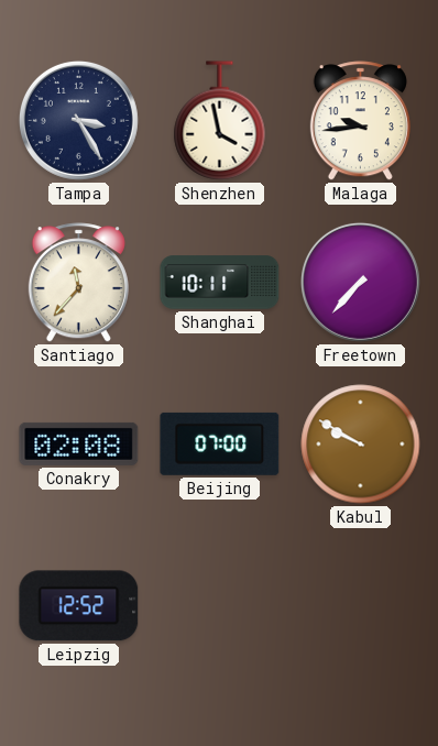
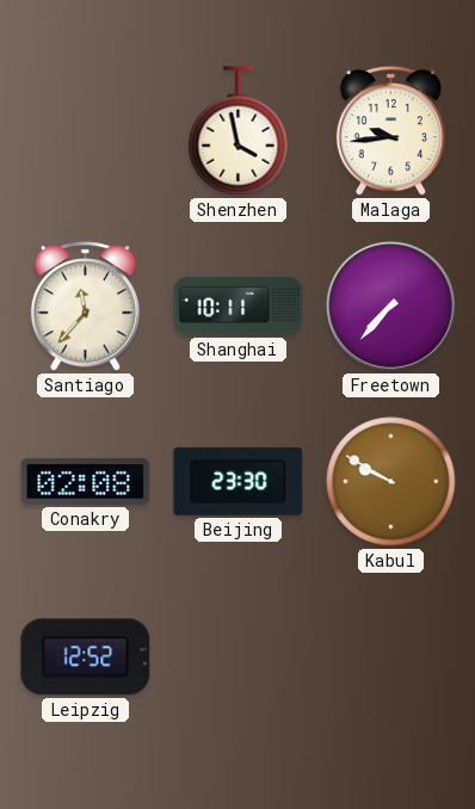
Tampa: 3:25 -> none (78, 120)
Beijing: 07:00 -> 23:30 (239, 481)
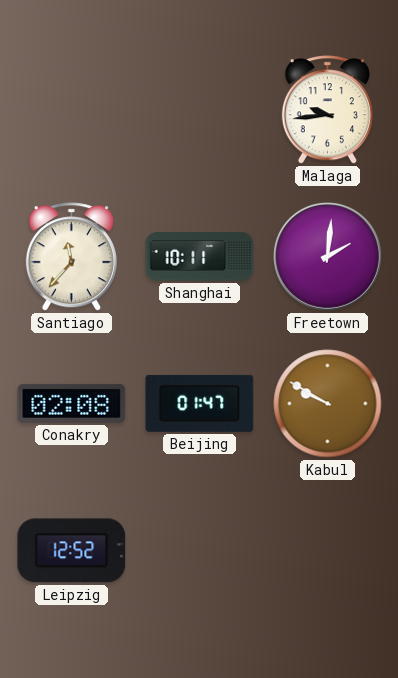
Shenzhen: 3:58 -> none (239, 131)
Freetown: 7:37 -> 2:01 (327, 256)
Beijing: 23:30 -> 01:47 (200, 403)
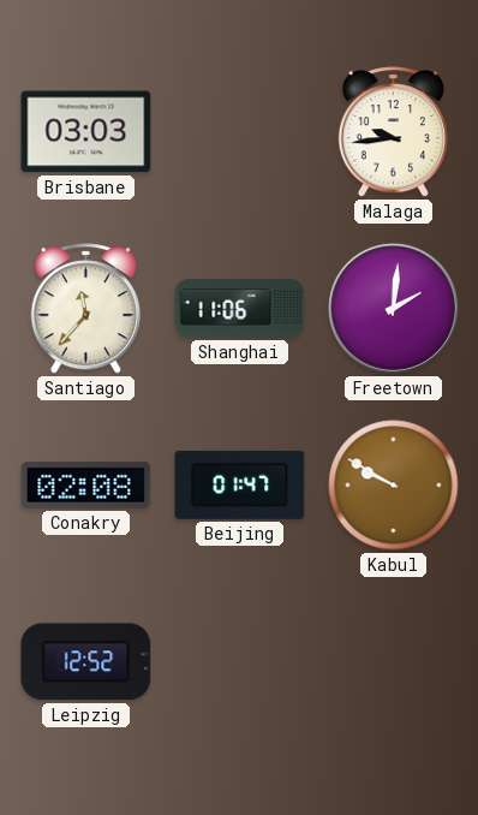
Brisbane: none -> 03:03 (86, 132)
Shanghai: 10:11 -> 11:06 (240, 309)
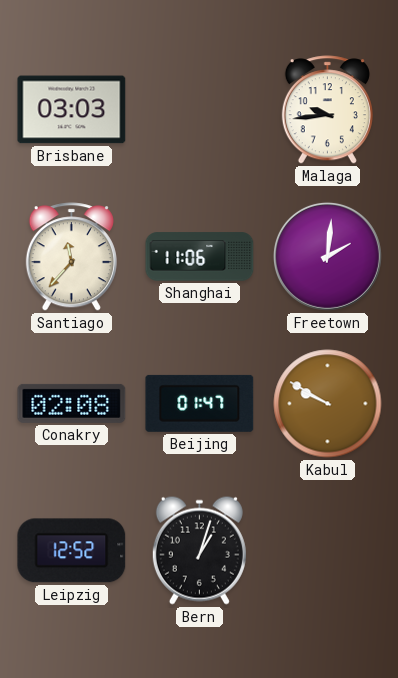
Bern: none -> 1:03 (199, 550)
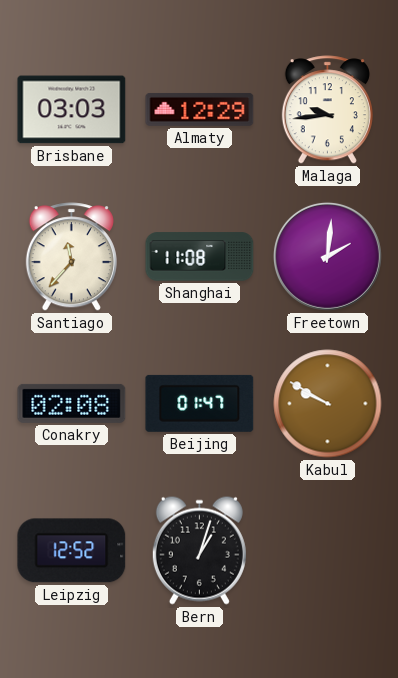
Almaty: none -> 12:29 (200, 109)
Shanghai: 11:06 -> 11:08 (200, 257)
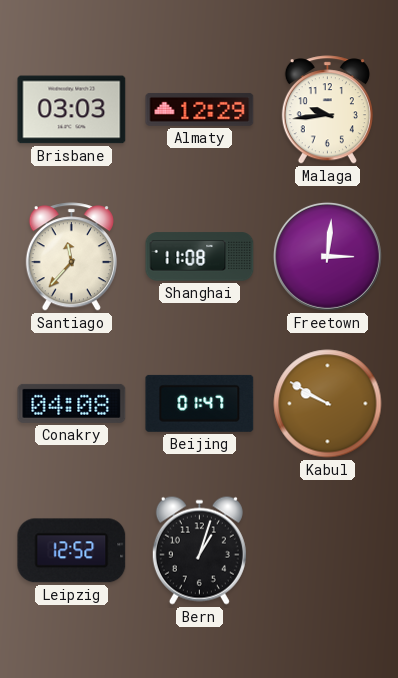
Freetown: 2:01 -> 3:01 (327, 256)
Conakry: 02:08 -> 04:08 (72, 403)
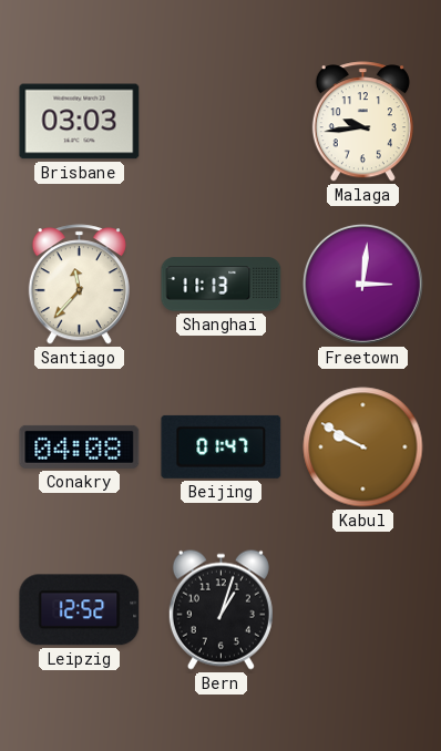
Almaty: 12:29 -> none (200, 109)
Shanghai: 11:08 -> 11:13 (222, 285)
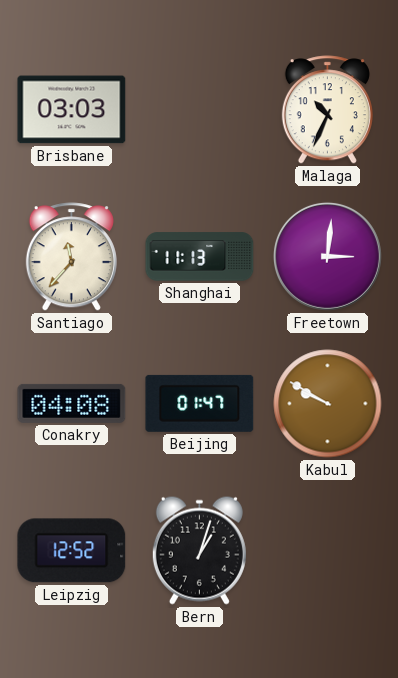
Malaga: 9:44 -> 10:34 (327, 110)
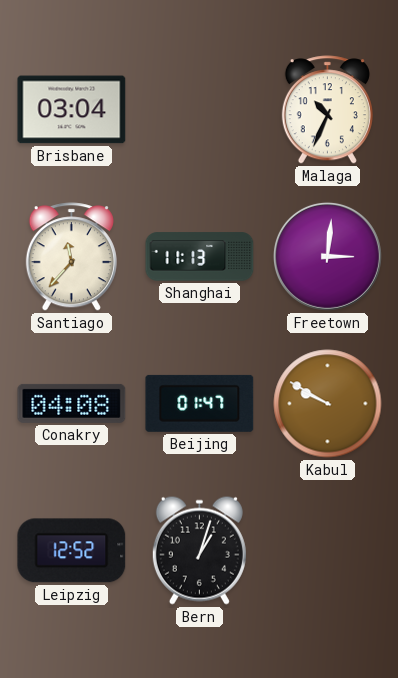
Brisbane: 03:03 -> 03:04 (72, 110)
